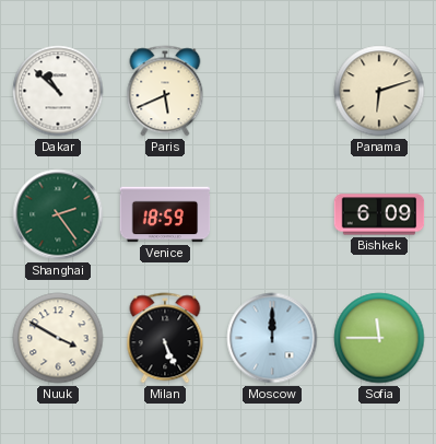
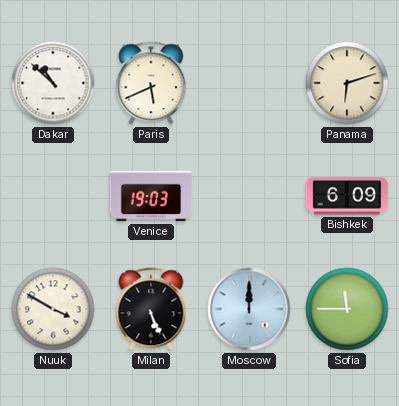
Shanghai: 2:24 -> none (58, 214)
Venice: 18:59 -> 19:03 (151, 196)
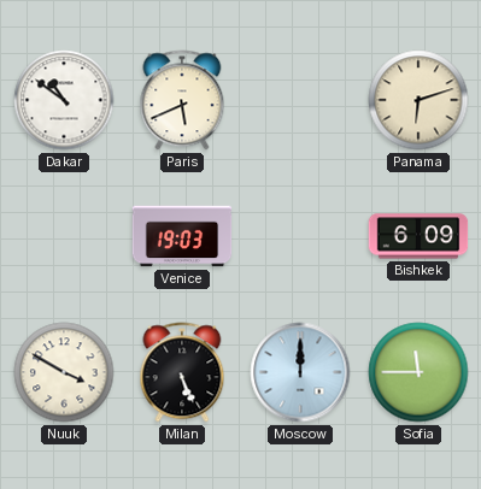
Dakar: 10:52 -> 10:51 (64, 100)
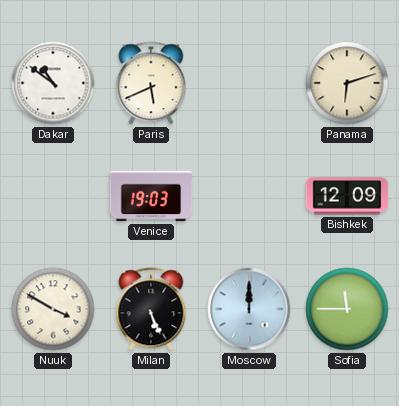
Bishkek: 6:09 -> 12:09 (347, 196)
